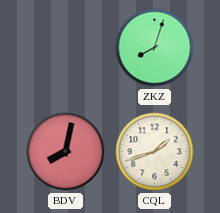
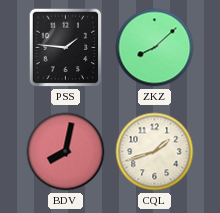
PSS: none -> 1:46 (66, 48)
ZKZ: 8:03 -> 8:08 (155, 48)
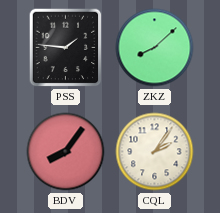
BDV: 8:02 -> 8:06 (66, 152)
CQL: 1:42 -> 2:06 (155, 152)
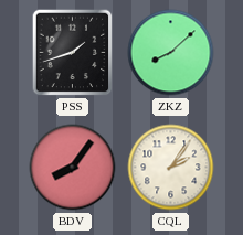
PSS: 1:46 -> 1:42 (73, 53)
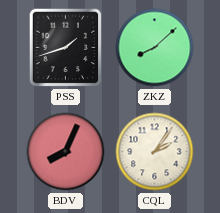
BDV: 8:06 -> 8:04 (66, 152)
